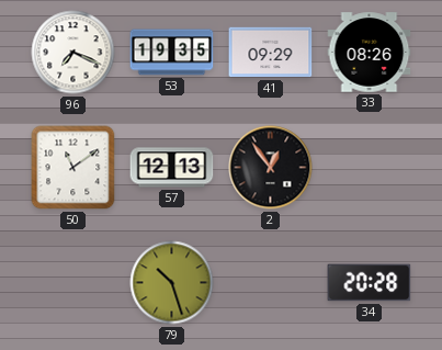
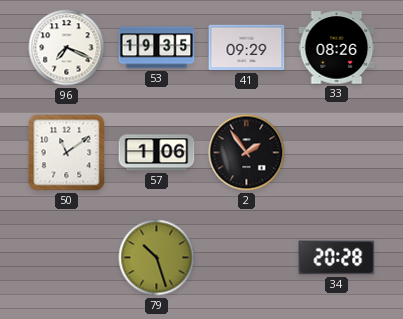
57: 12:13 -> 1:06 (157, 153)
2: 12:54 -> 1:54 (247, 153)
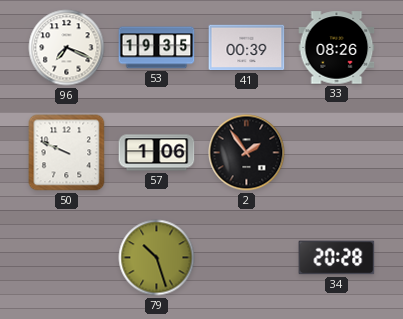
41: 09:29 -> 00:39 (247, 48)
50: 11:09 -> 9:49 (67, 153)
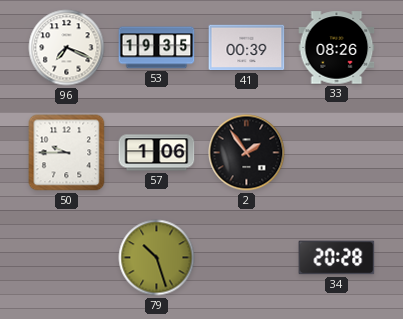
50: 9:49 -> 9:45 (67, 153)
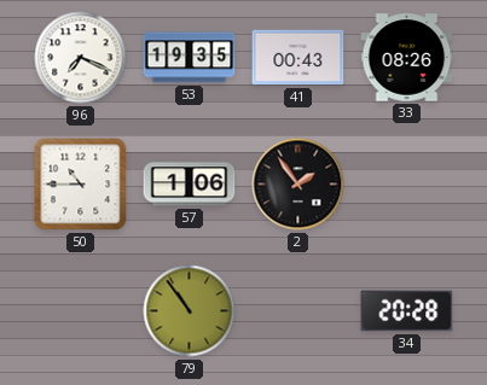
41: 00:39 -> 00:43 (298, 58)
50: 9:45 -> 10:45 (81, 185)
79: 10:27 -> 10:54 (190, 311)
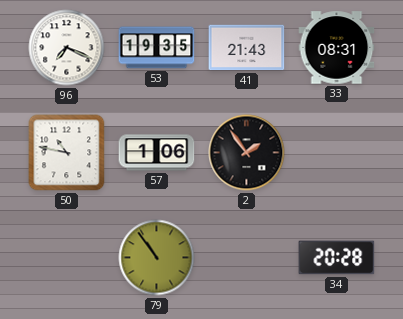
41: 00:43 -> 21:43 (247, 48)
33: 08:26 -> 08:31 (337, 48)
50: 10:45 -> 10:47 (67, 153)
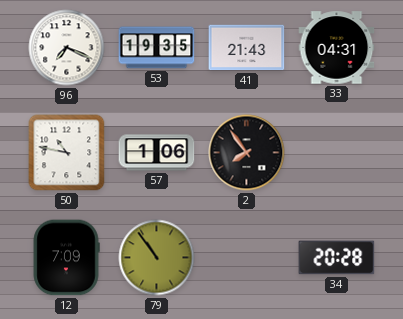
33: 08:31 -> 04:31 (337, 48)
2: 1:54 -> 7:54 (247, 153)
12: none -> 7:09 (66, 258)
